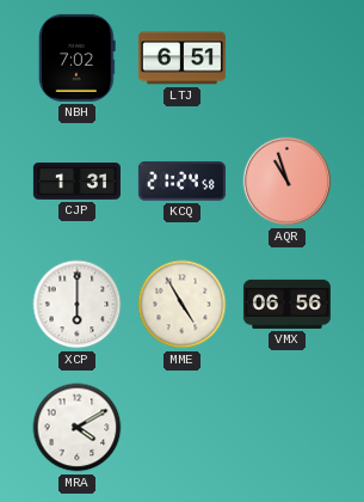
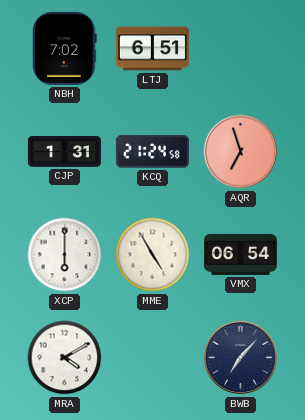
AQR: 10:57 -> 6:57 (241, 152)
VMX: 06:56 -> 06:54 (240, 254)
BWB: none -> 7:07 (241, 358)
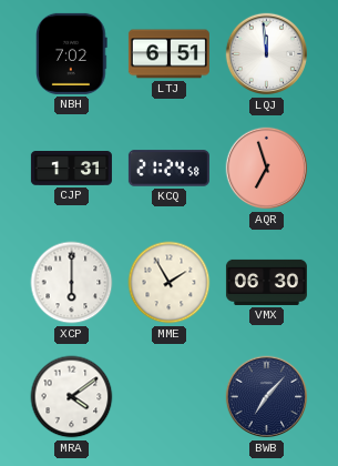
LQJ: none -> 11:59 (267, 54)
MME: 4:55 -> 1:55 (170, 283)
VMX: 06:54 -> 06:30 (266, 282)
MRA: 4:10 -> 4:09 (72, 397)
